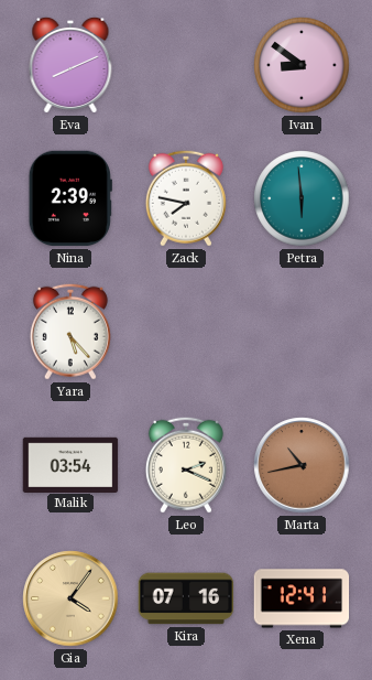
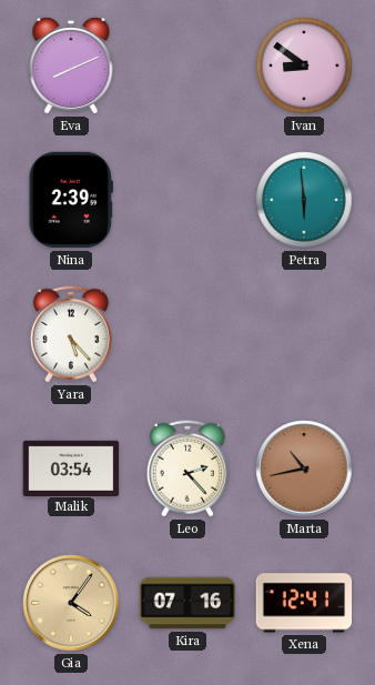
Zack: 7:47 -> none (186, 198)
Leo: 2:19 -> 2:23 (187, 469)
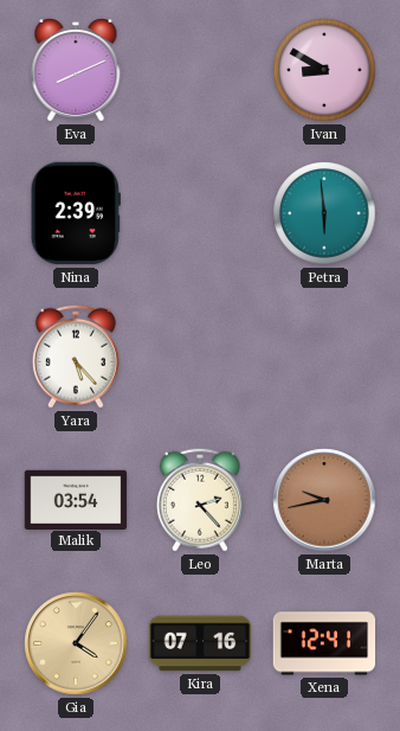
Ivan: 8:51 -> 8:50 (324, 70)
Marta: 10:43 -> 9:43 (324, 500)
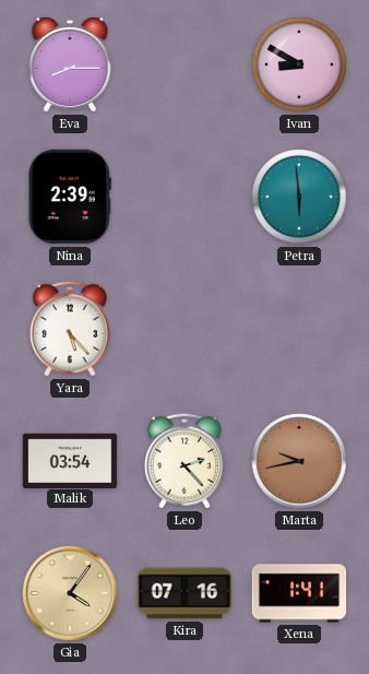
Eva: 8:11 -> 8:15 (70, 64)
Xena: 12:41 -> 1:41 (299, 593)
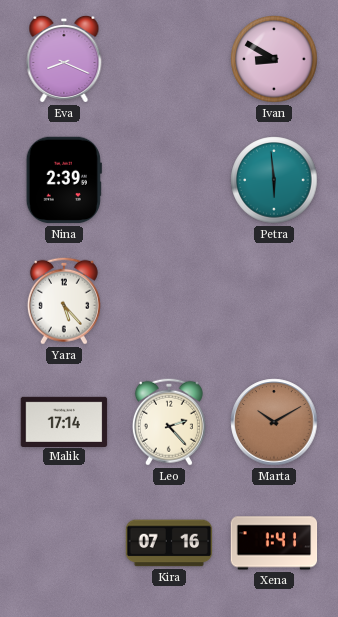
Eva: 8:15 -> 8:19 (64, 59)
Malik: 03:54 -> 17:14 (64, 421)
Marta: 9:43 -> 10:10 (274, 422)
Gia: 4:06 -> none (70, 593)
